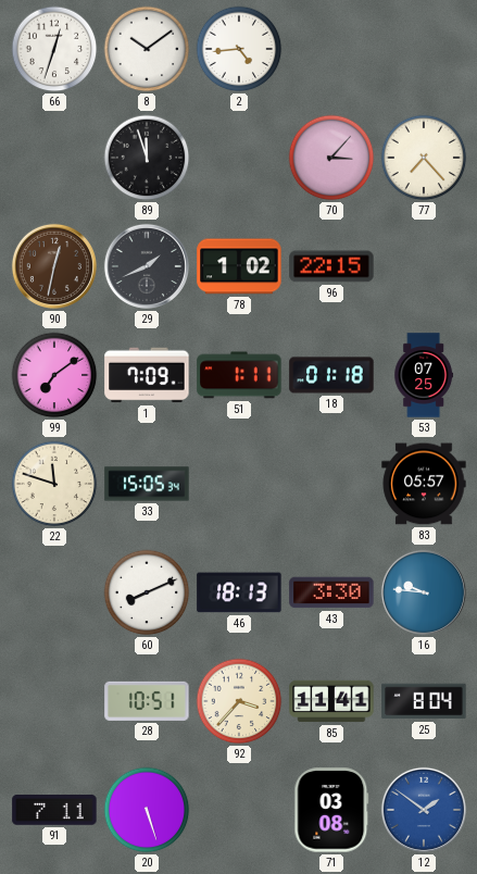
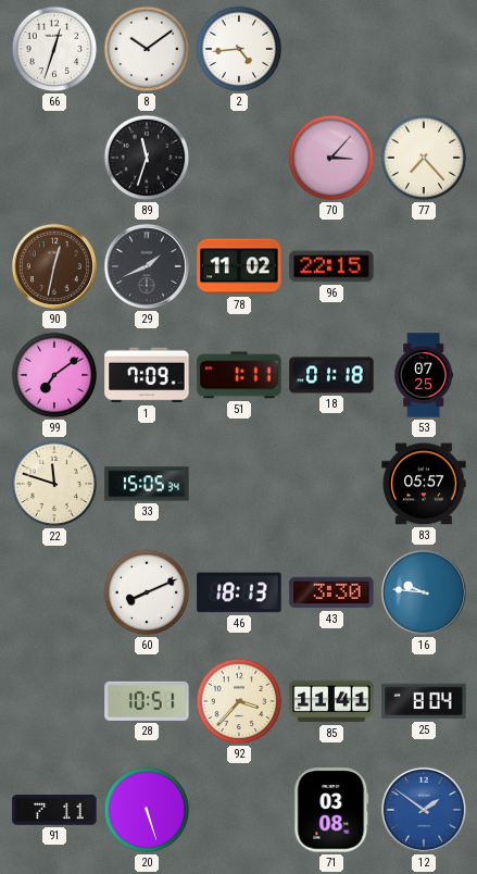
89: 11:57 -> 11:33 (147, 158)
78: 1:02 -> 11:02 (239, 266)
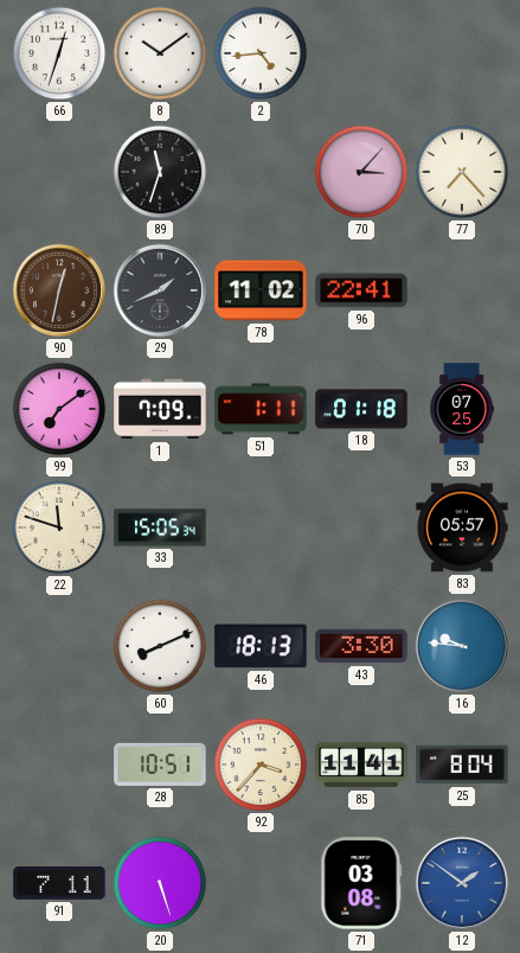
96: 22:15 -> 22:41 (361, 290)
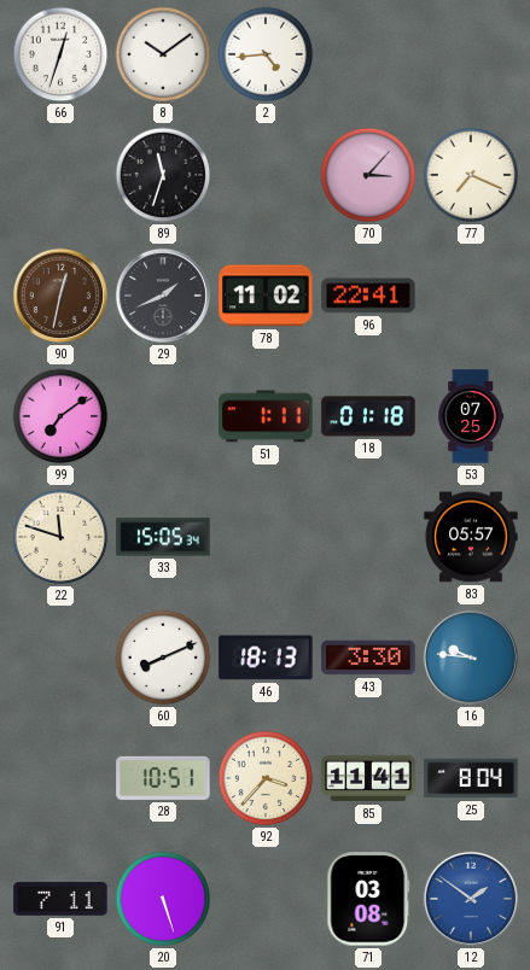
77: 7:23 -> 7:19 (471, 175)
1: 7:09 -> none (160, 409)
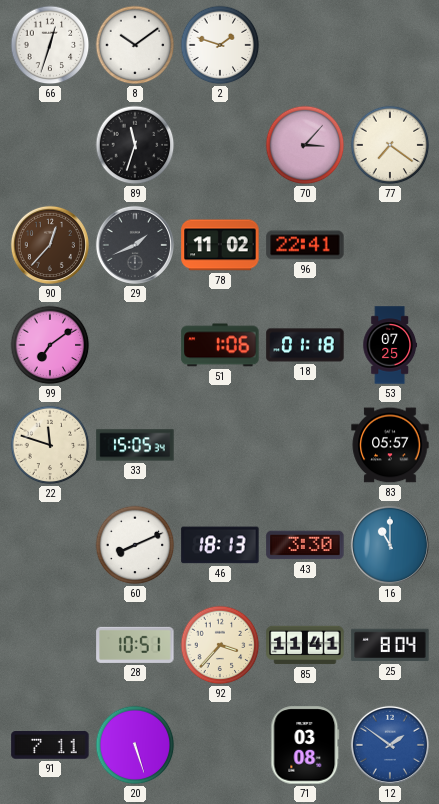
2: 4:44 -> 1:48 (220, 45)
77: 7:19 -> 7:21 (390, 145)
90: 12:32 -> 12:37 (50, 245)
51: 1:11 -> 1:06 (220, 345)
16: 9:46 -> 11:00 (390, 545)
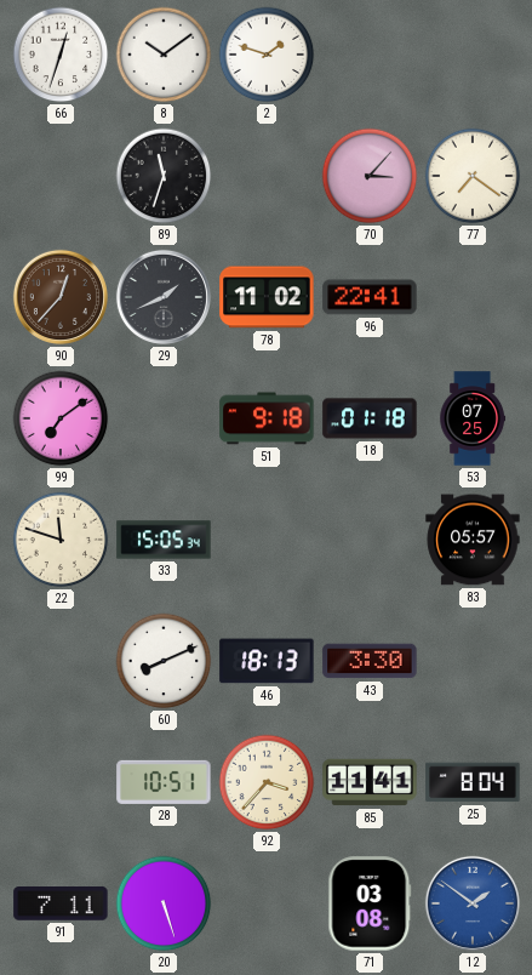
51: 1:06 -> 9:18 (267, 418)
16: 11:00 -> none (390, 545)
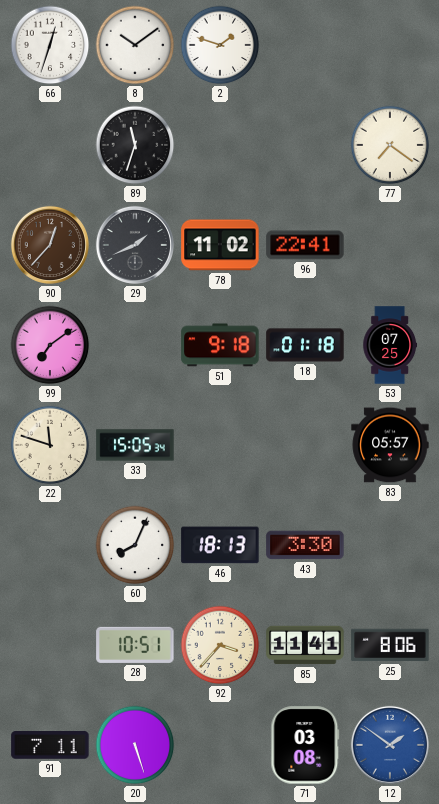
70: 3:07 -> none (370, 176)
60: 8:11 -> 8:04 (135, 545)
25: 8:04 -> 8:06 (390, 645)
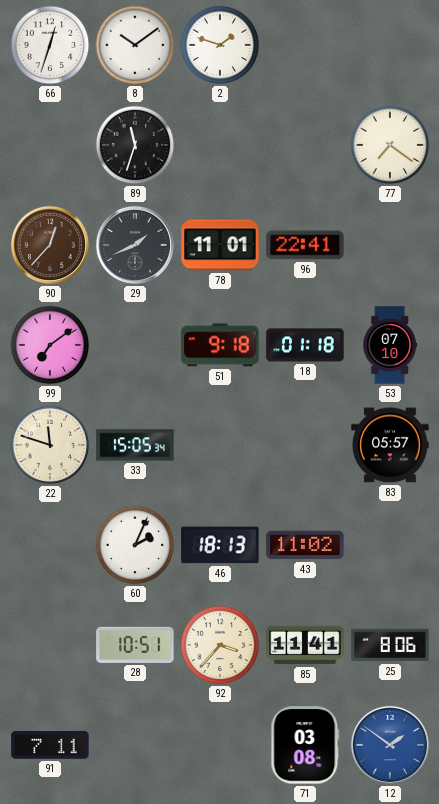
78: 11:02 -> 11:01 (220, 245)
53: 07:25 -> 07:10 (390, 345)
60: 8:04 -> 2:04 (135, 545)
43: 3:30 -> 11:02 (305, 545)
20: 5:27 -> none (135, 745)
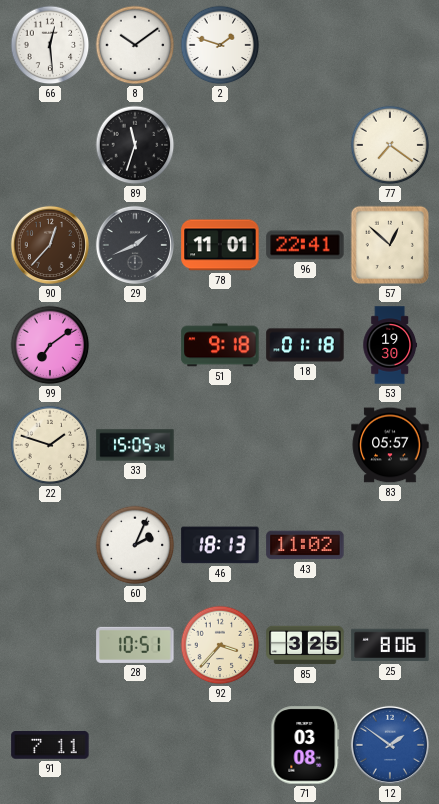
66: 12:33 -> 12:29 (50, 45)
57: none -> 12:52 (390, 245)
53: 07:10 -> 19:30 (390, 345)
22: 11:48 -> 1:48 (50, 445)
85: 11:41 -> 3:25 (305, 645)
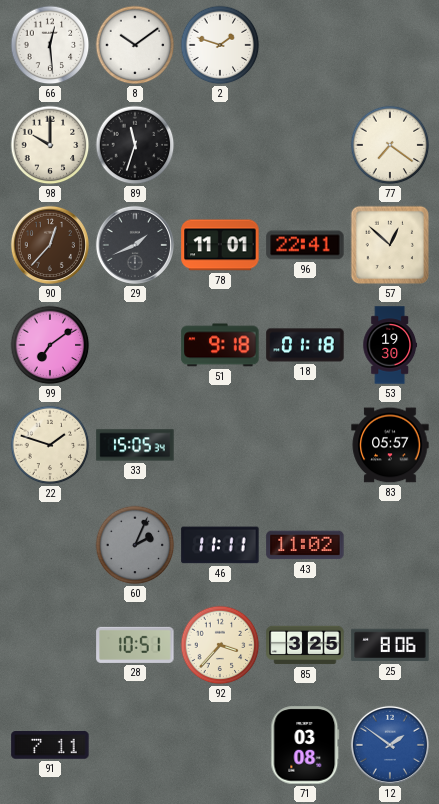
98: none -> 10:00 (50, 145)
60 dial: white -> grey (135, 545)
46: 18:13 -> 11:11 (220, 545)
